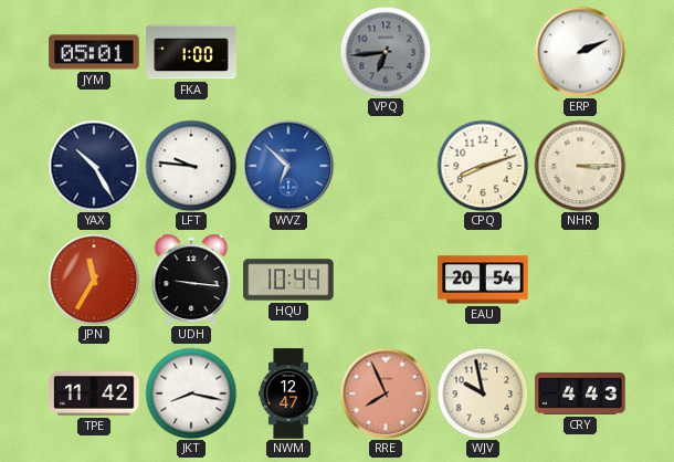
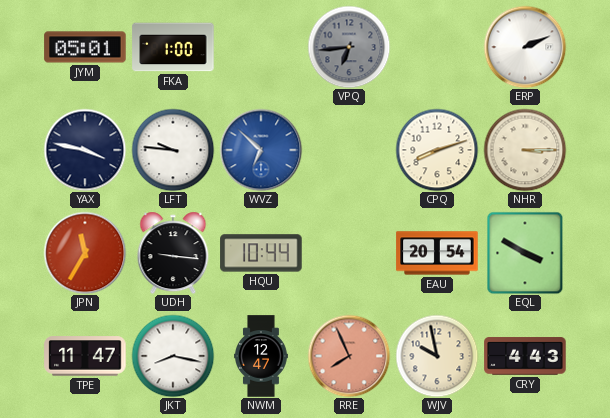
YAX: 10:25 -> 3:47 (85, 150)
EQL: none -> 3:50 (525, 253)
TPE: 11:42 -> 11:47 (85, 356)
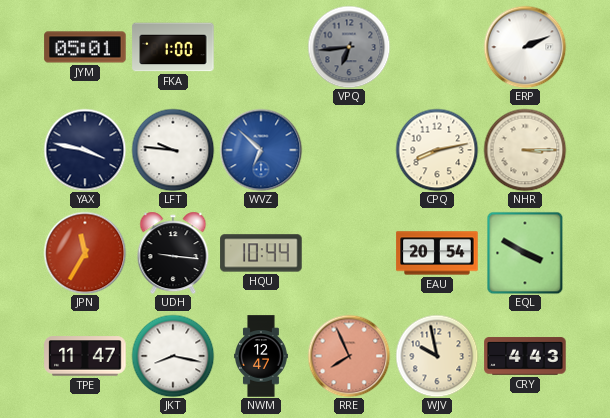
CPQ: 8:12 -> 8:13 (437, 150)
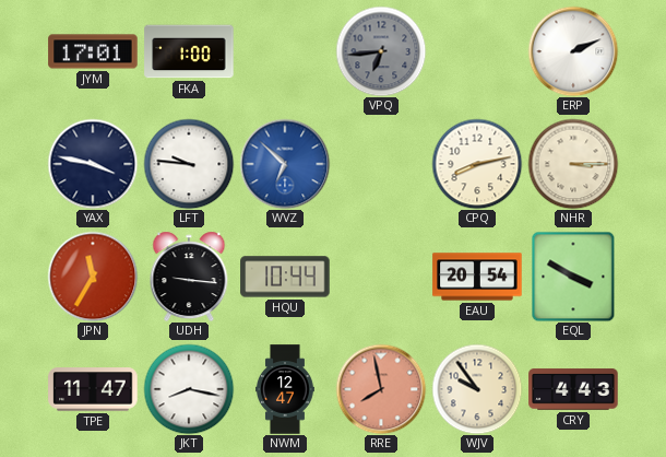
JYM: 05:01 -> 17:01 (93, 51)
RRE: 7:56 -> 7:58 (381, 389)
WJV: 9:58 -> 9:54 (477, 389)
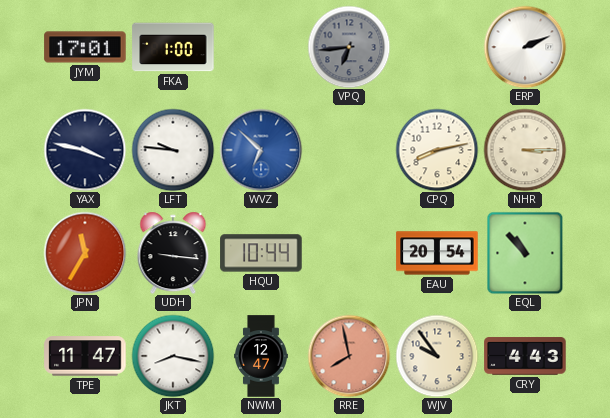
EQL: 3:50 -> 10:53 (525, 253)
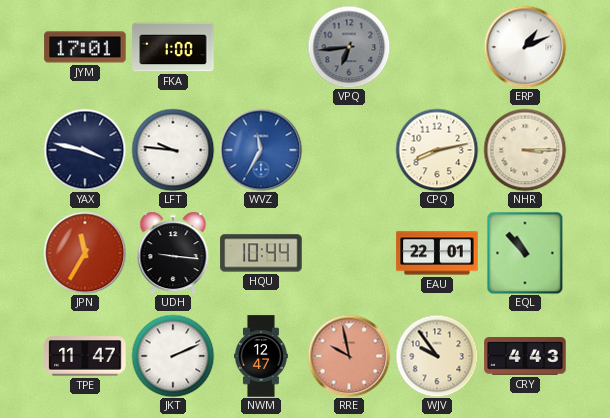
ERP: 2:11 -> 1:11 (525, 47)
WVZ: 6:52 -> 11:35 (261, 150)
EAU: 20:54 -> 22:01 (437, 253)
JKT: 8:17 -> 2:11 (173, 356)
RRE: 7:58 -> 9:58 (349, 356)
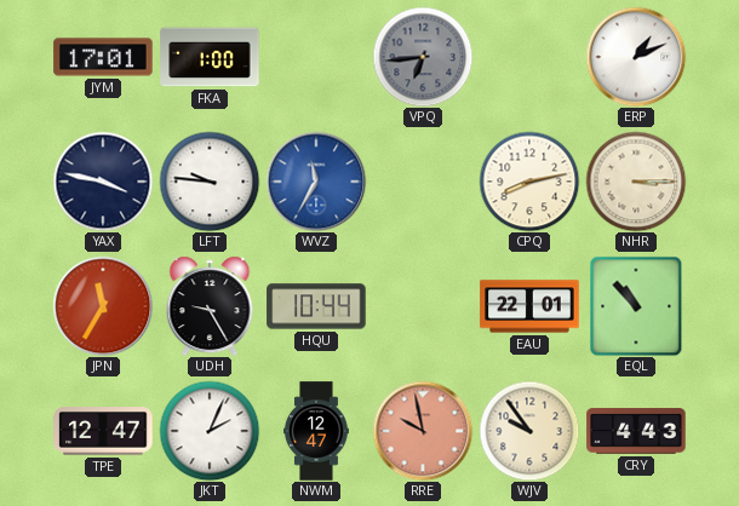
UDH: 9:16 -> 9:25 (210, 306)
TPE: 11:47 -> 12:47 (103, 431)
JKT: 2:11 -> 2:04 (210, 431)
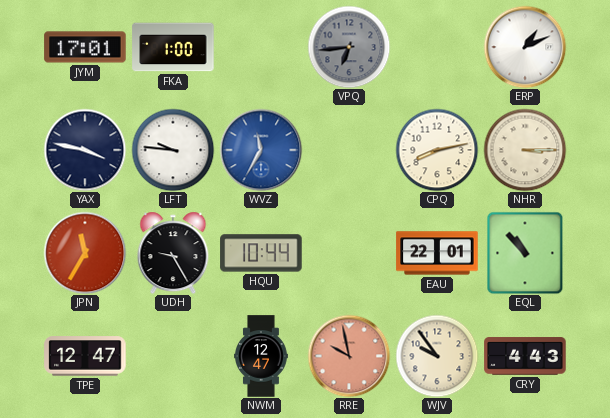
JKT: 2:04 -> none (210, 431)
